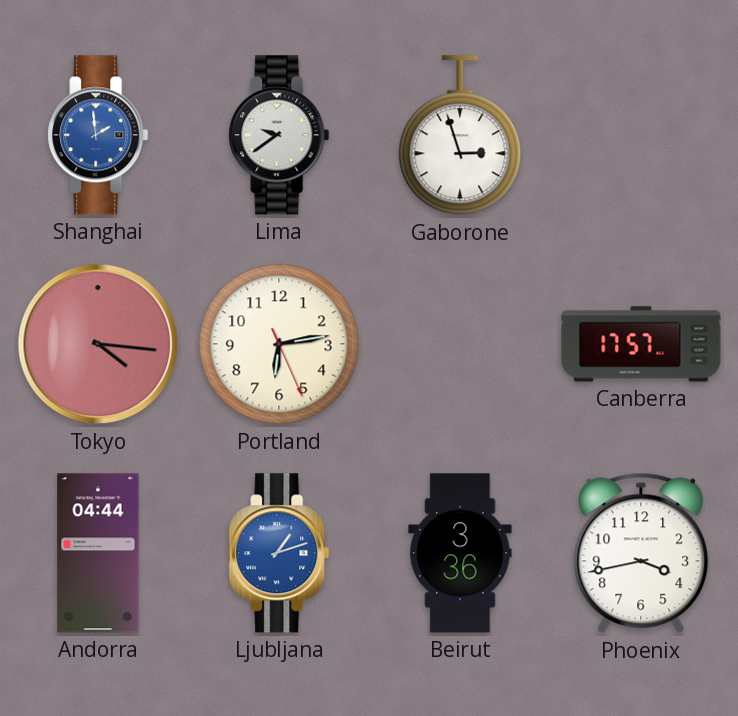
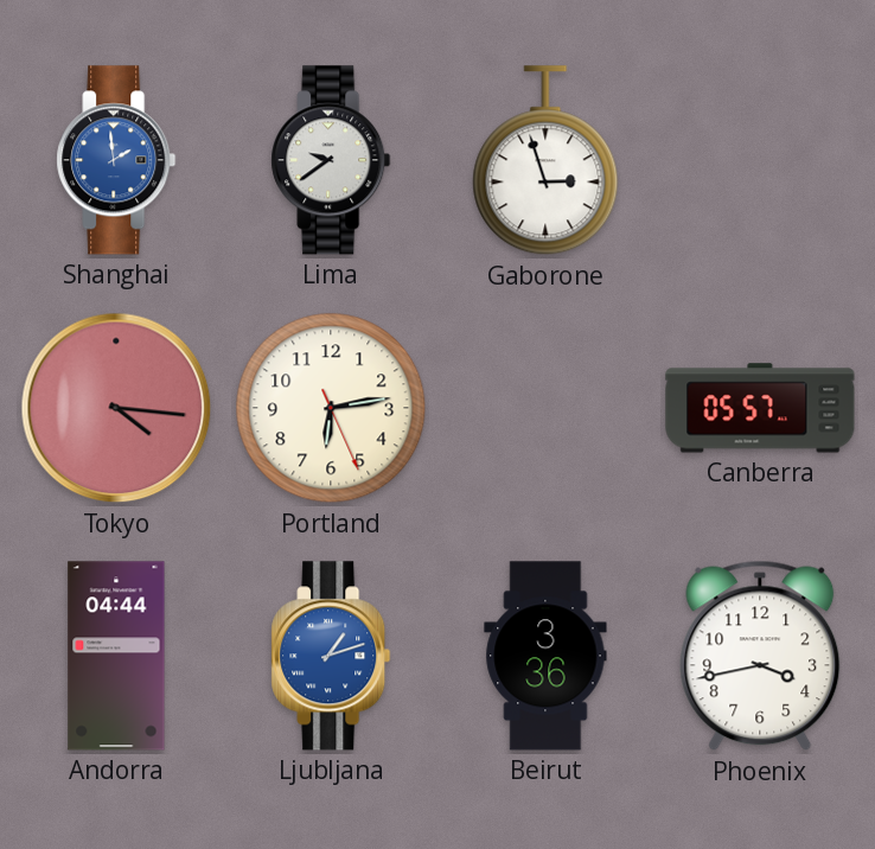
Canberra: 17:57 -> 05:57 (760, 408)
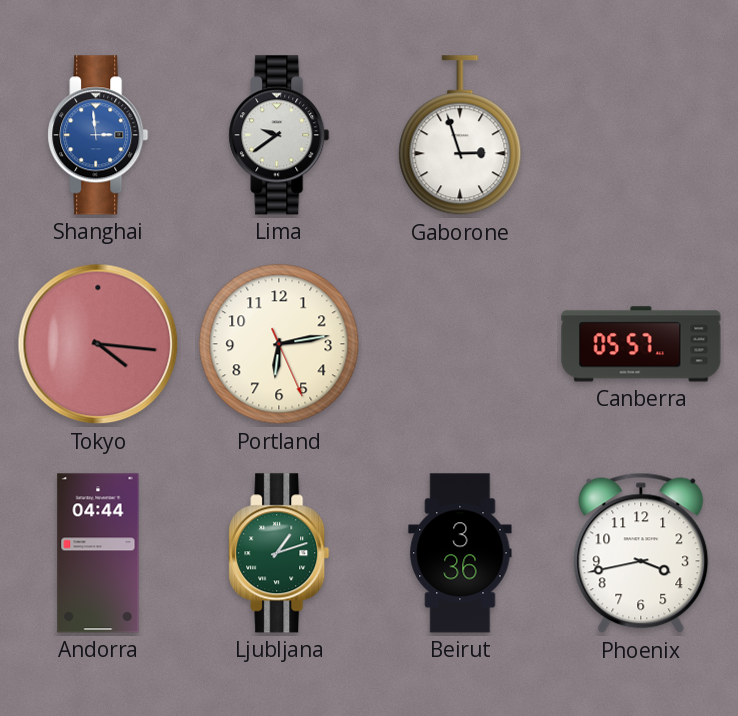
Shanghai: 1:59 -> 2:59 (98, 135)
Ljubljana dial: blue -> green (279, 553)
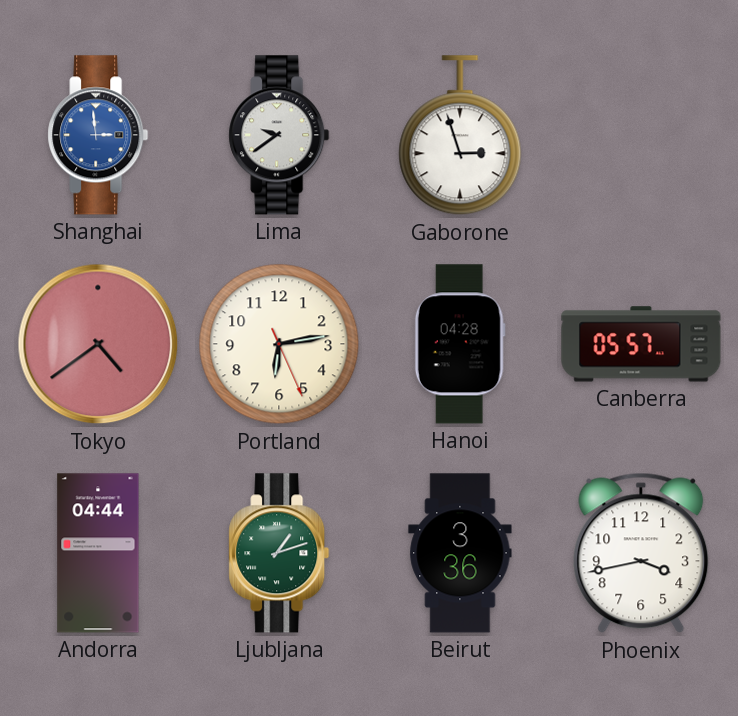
Tokyo: 4:16 -> 4:39 (98, 344)
Hanoi: none -> 04:28 (460, 344)
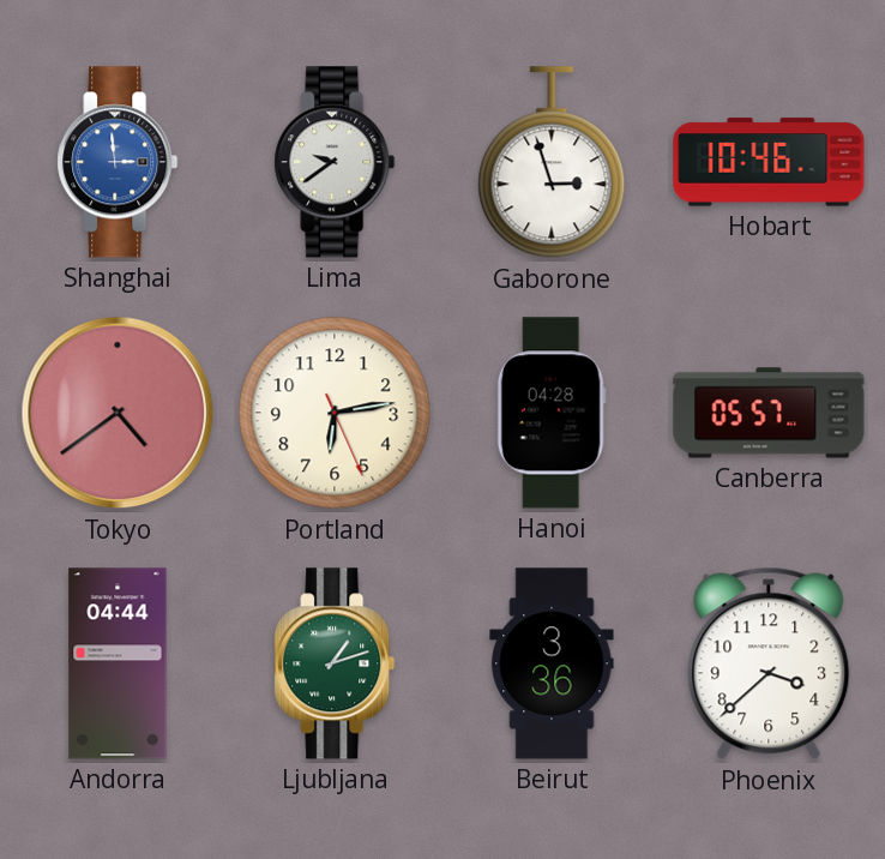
Hobart: none -> 10:46 (769, 162)
Phoenix: 3:43 -> 3:38 (769, 663)
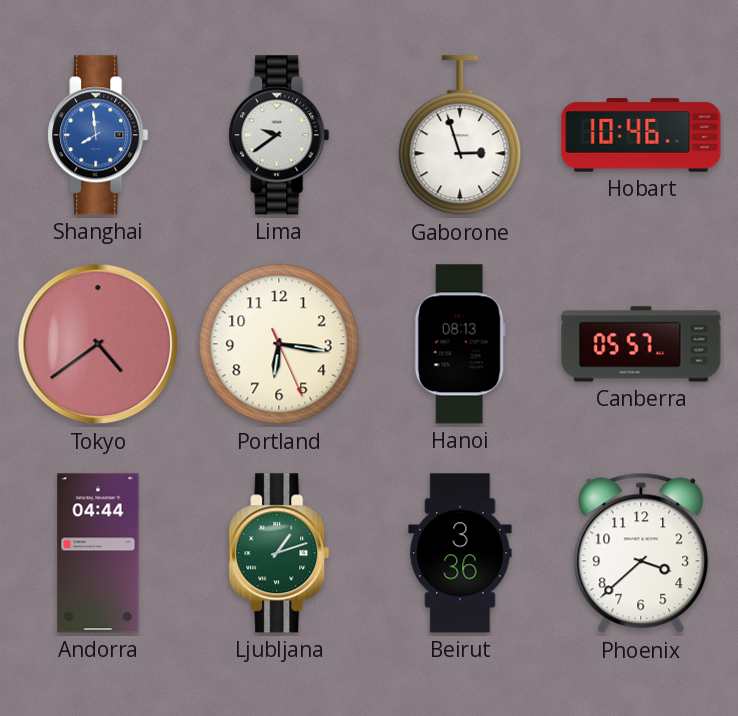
Shanghai: 2:59 -> 7:59 (98, 135)
Portland: 6:13 -> 6:16 (279, 344)
Hanoi: 04:28 -> 08:13 (460, 344)
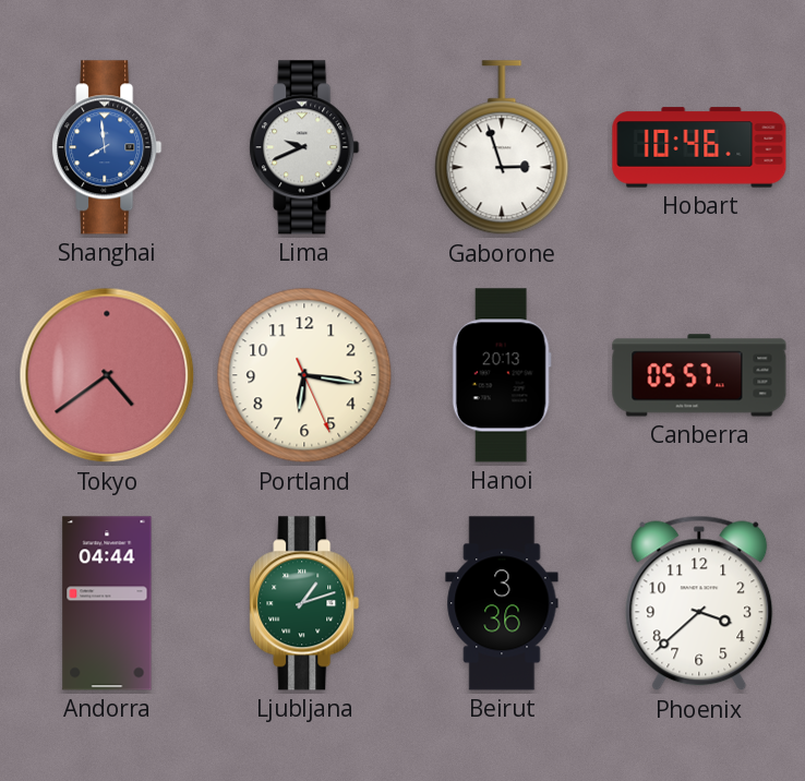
Lima: 9:39 -> 9:41 (304, 147)
Hanoi: 08:13 -> 20:13 (502, 375)
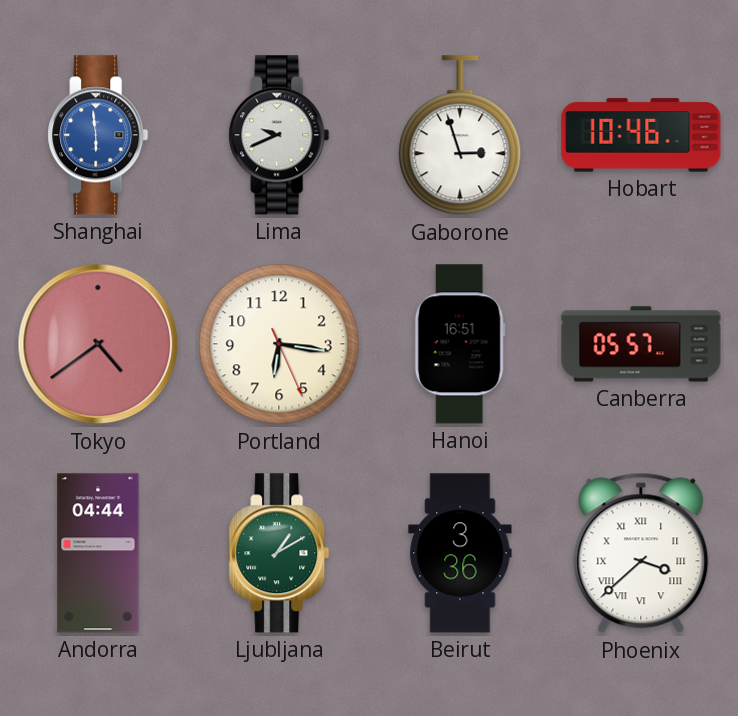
Shanghai: 7:59 -> 5:59 (98, 135)
Hanoi: 20:13 -> 16:51 (460, 344)
Ljubljana: 1:12 -> 1:10 (279, 553)
Phoenix numerals: Arabic -> Roman (641, 553)
